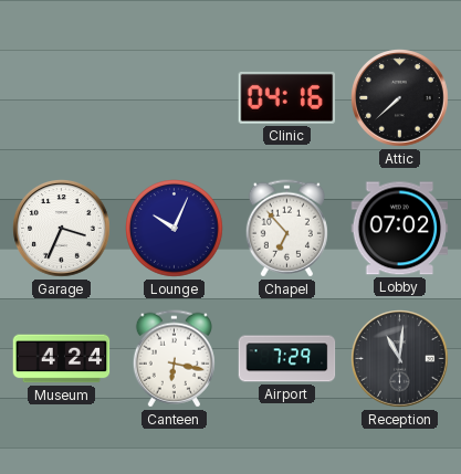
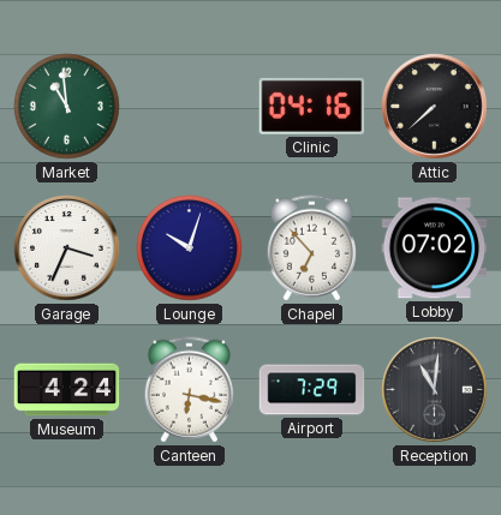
Market: none -> 10:59 (67, 107)
Lounge: 10:04 -> 10:03 (190, 248)
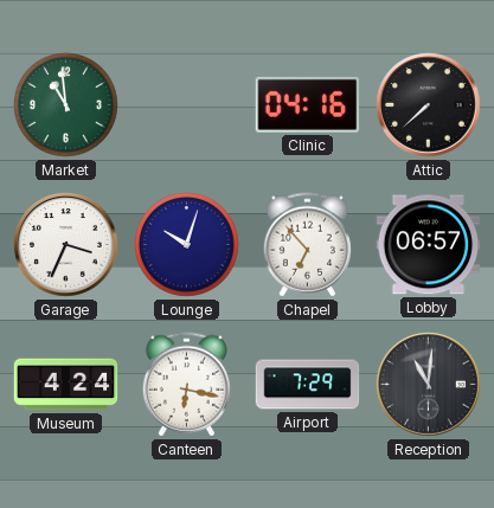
Lobby: 07:02 -> 06:57 (429, 245)
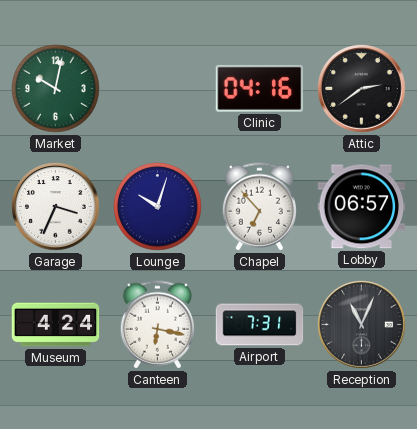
Market: 10:59 -> 10:02 (56, 89)
Attic: 7:38 -> 2:39 (362, 89)
Airport: 7:29 -> 7:31 (260, 325)
Reception: 11:01 -> 11:04 (362, 325)
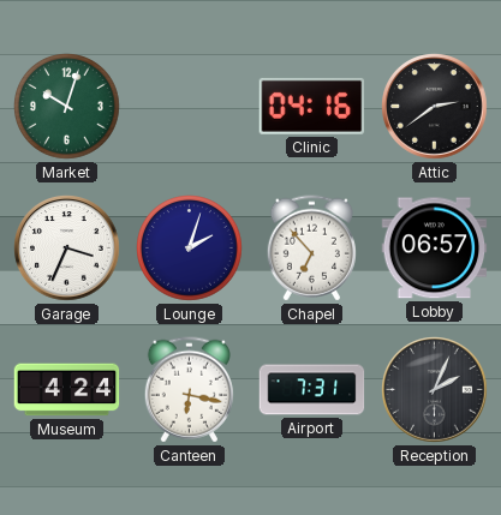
Market: 10:02 -> 10:03 (67, 107)
Lounge: 10:03 -> 2:03 (190, 248)
Reception: 11:04 -> 2:04 (435, 390)
